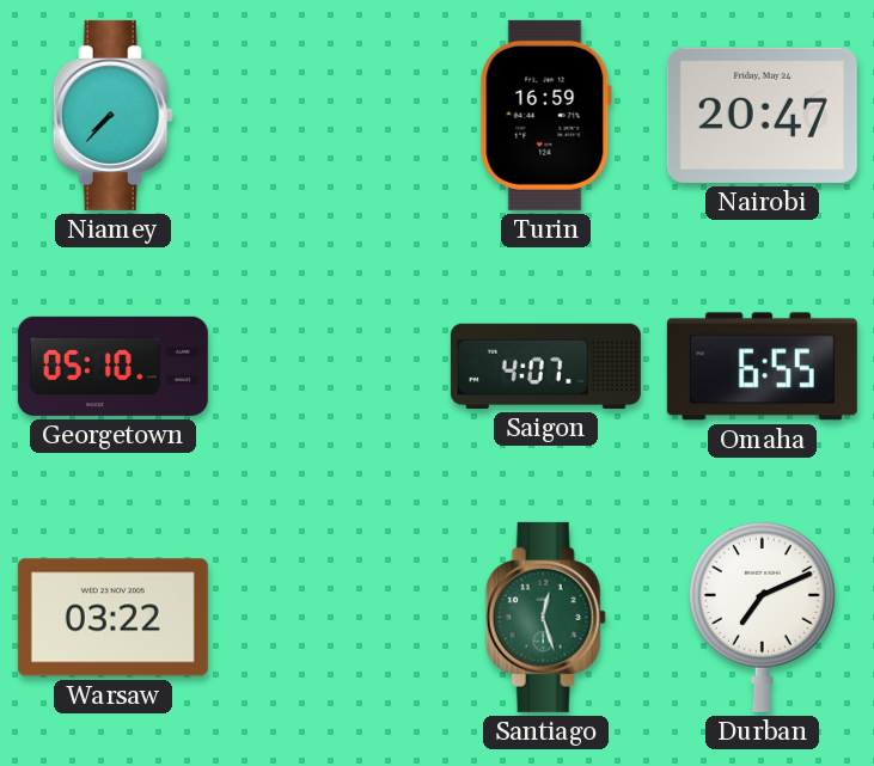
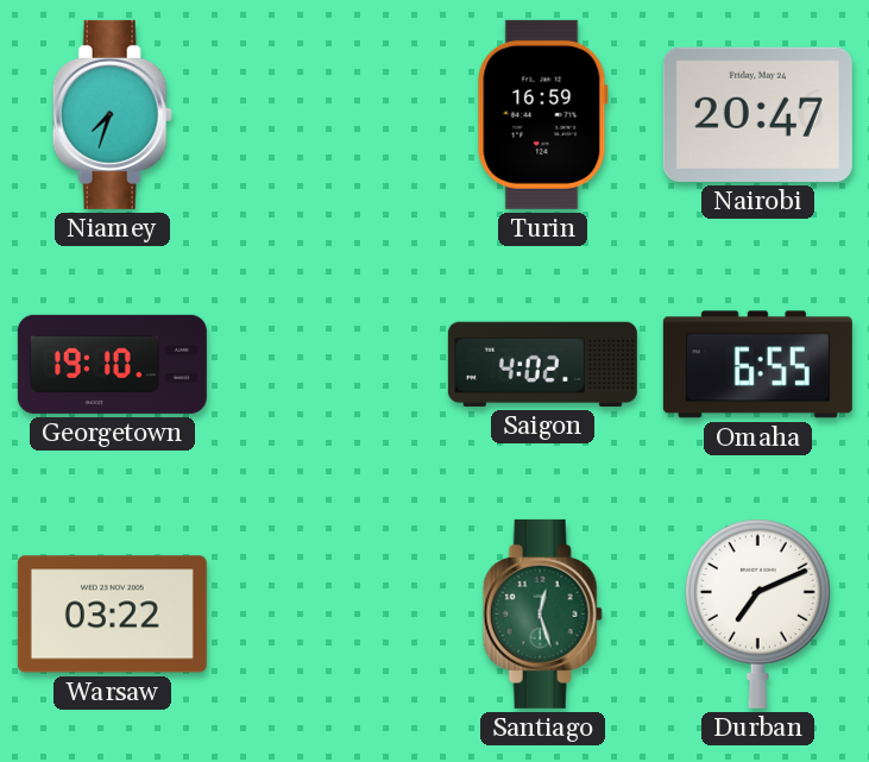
Niamey: 7:37 -> 7:33 (112, 114)
Georgetown: 05:10 -> 19:10 (112, 364)
Saigon: 4:07 -> 4:02 (542, 364)
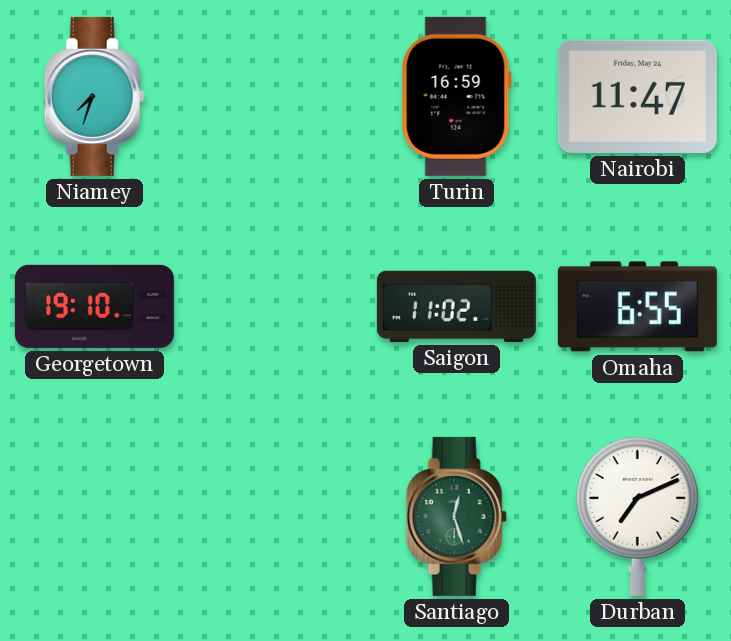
Nairobi: 20:47 -> 11:47 (637, 96)
Saigon: 4:02 -> 11:02 (456, 306)
Warsaw: 03:22 -> none (112, 615)
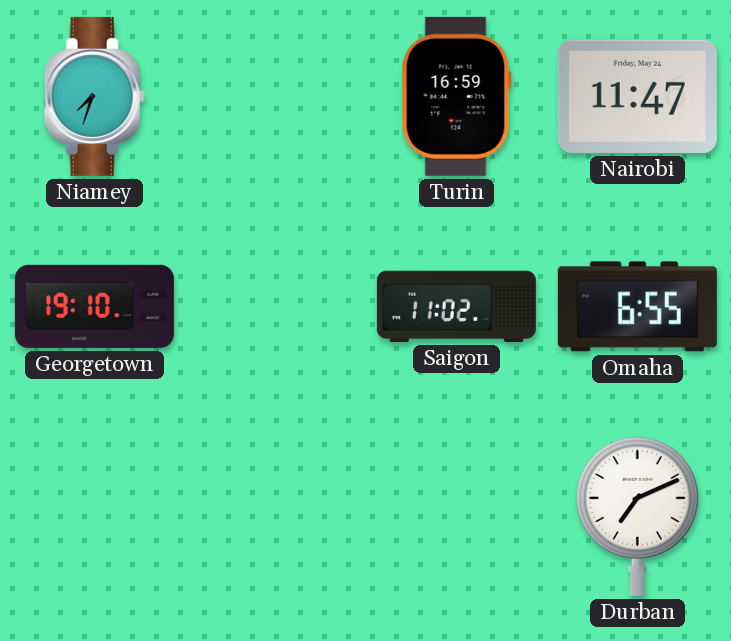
Santiago: 12:27 -> none (456, 516)
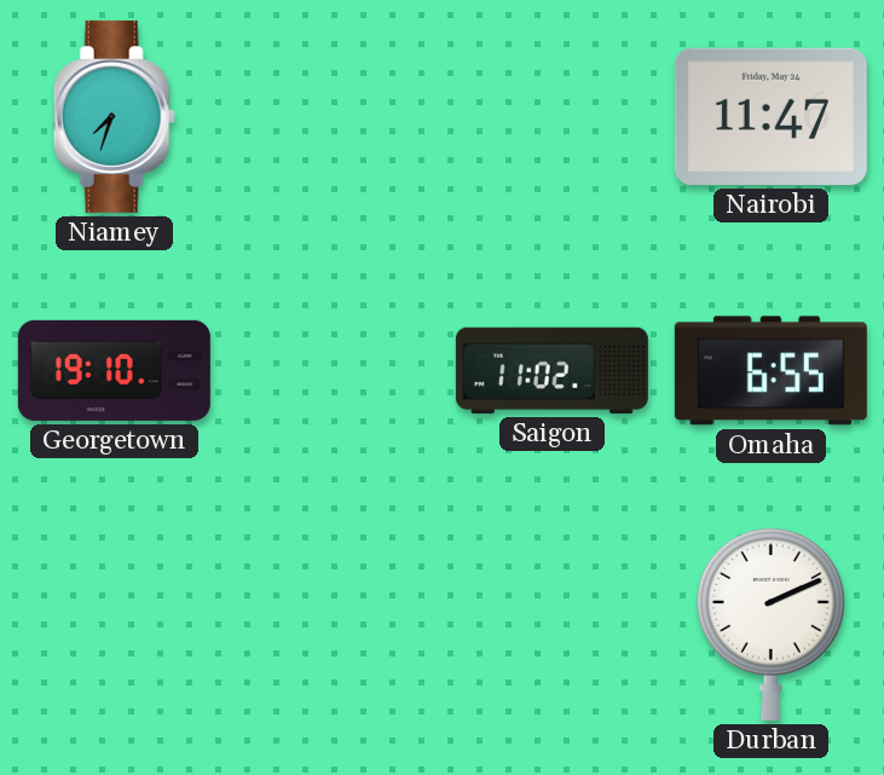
Turin: 16:59 -> none (456, 96)
Durban: 7:11 -> 2:11 (770, 624)
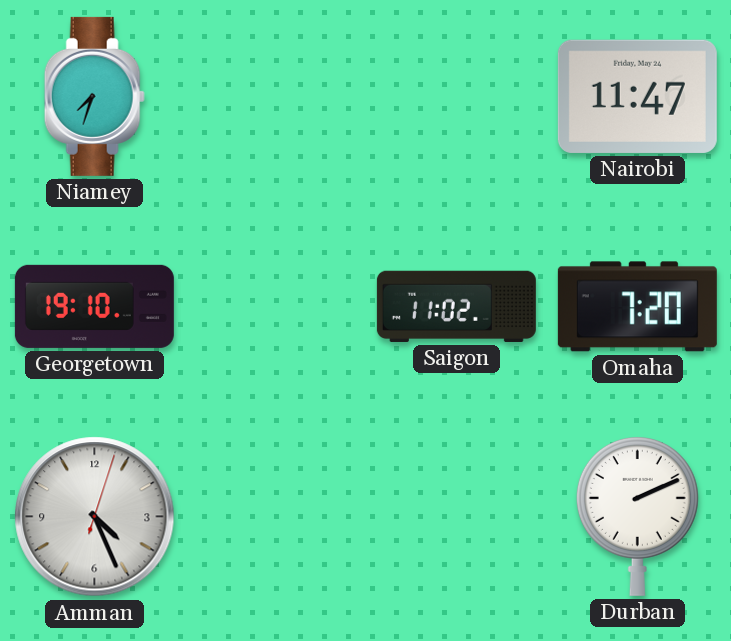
Omaha: 6:55 -> 7:20 (637, 307)
Amman: none -> 4:26 (95, 517)
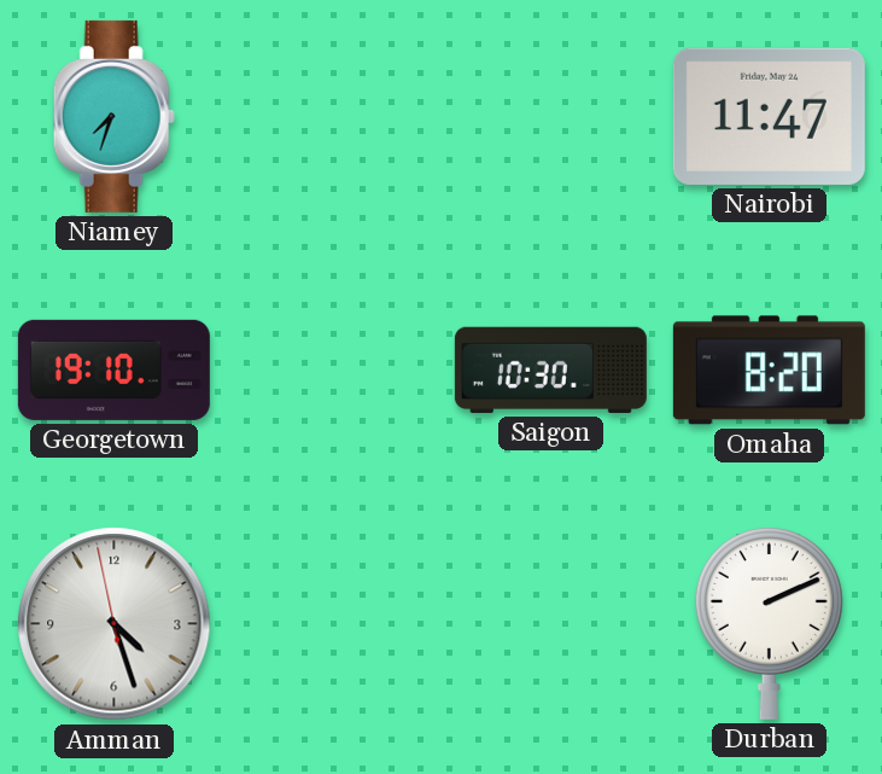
Saigon: 11:02 -> 10:30 (550, 369)
Omaha: 7:20 -> 8:20 (769, 371)
Amman: 4:26:03 -> 4:26:58 (115, 624)
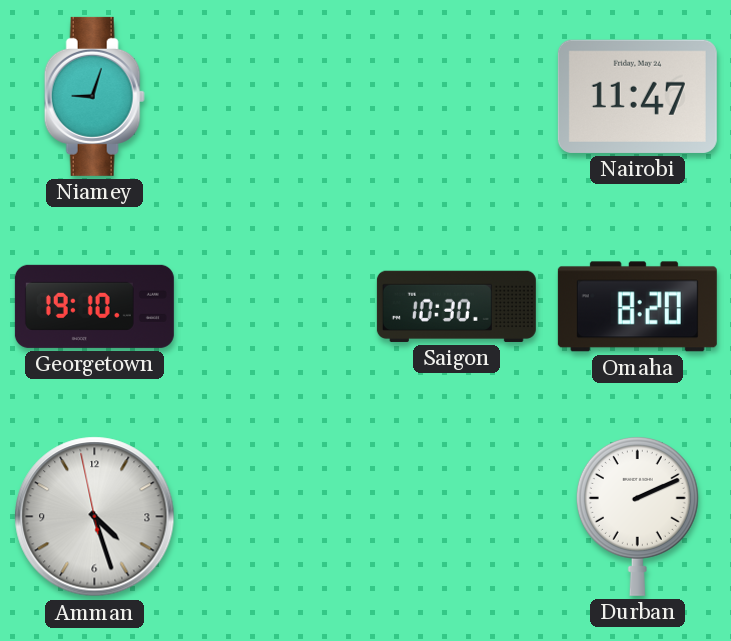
Niamey: 7:33 -> 9:03 (94, 96)
